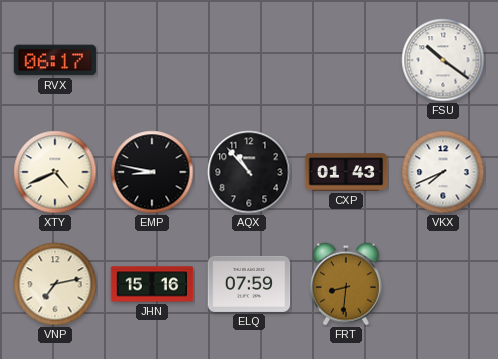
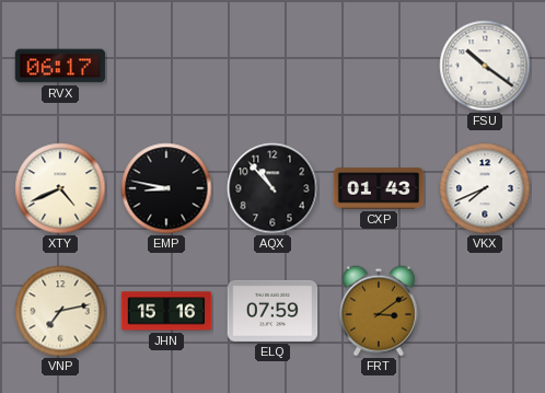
FRT: 8:31 -> 3:09 (379, 311)
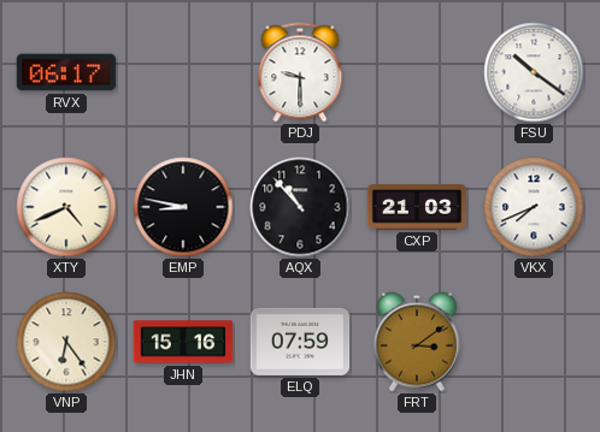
PDJ: none -> 9:30 (300, 72)
CXP: 01:43 -> 21:03 (417, 207)
VNP: 7:13 -> 6:24 (66, 342)
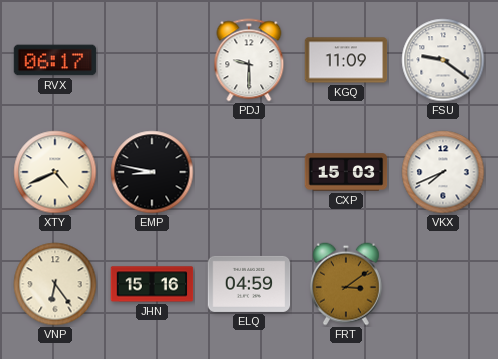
KGQ: none -> 11:09 (346, 60)
FSU: 10:21 -> 9:21 (443, 60)
AQX: 10:53 -> none (300, 207)
CXP: 21:03 -> 15:03 (346, 172)
ELQ: 07:59 -> 04:59 (249, 284)
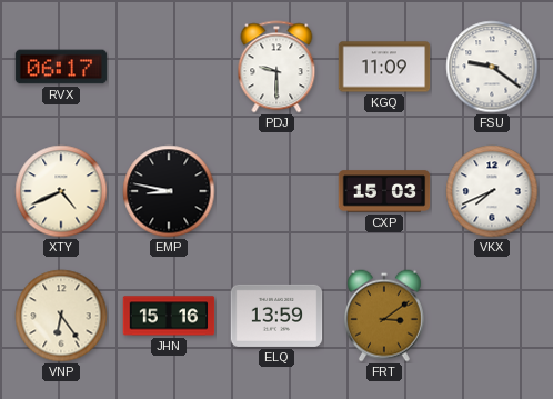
ELQ: 04:59 -> 13:59 (276, 316)
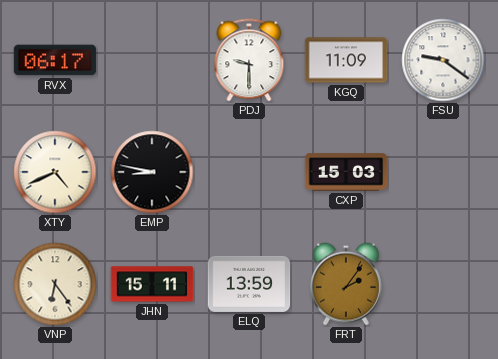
VKX: 7:41 -> none (492, 191)
JHN: 15:16 -> 15:11 (152, 284)
FRT: 3:09 -> 2:06 (346, 284)
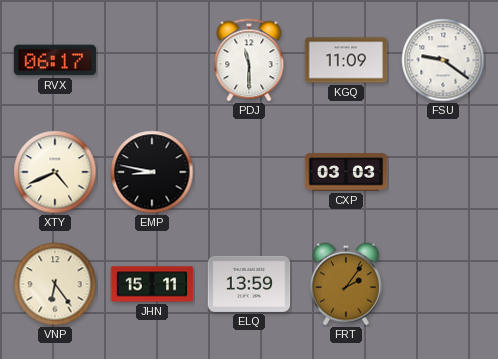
PDJ: 9:30 -> 11:30 (249, 60)
CXP: 15:03 -> 03:03 (346, 172)
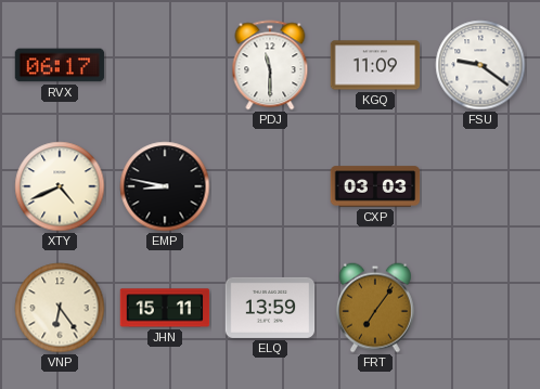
FRT: 2:06 -> 7:06 (375, 308)
